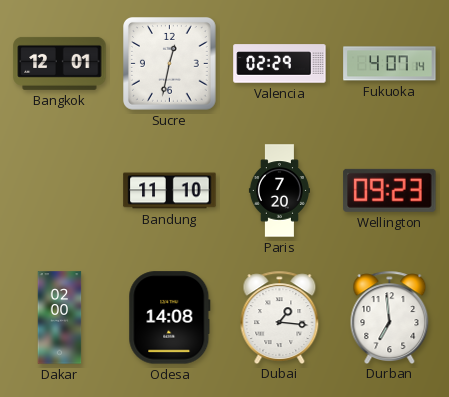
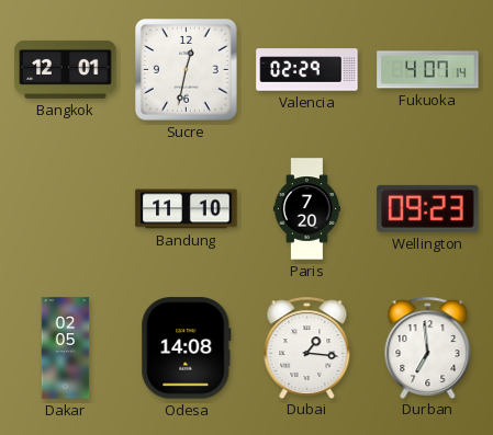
Dakar: 02:00 -> 02:05 (66, 348)
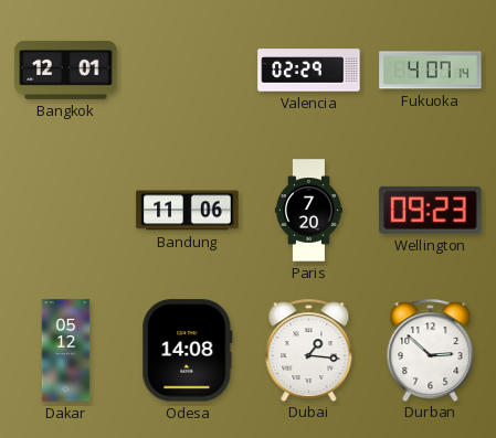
Sucre: 12:32 -> none (187, 70)
Bandung: 11:10 -> 11:06 (188, 211)
Dakar: 02:05 -> 05:12 (66, 351)
Durban: 6:59 -> 2:52 (431, 350)
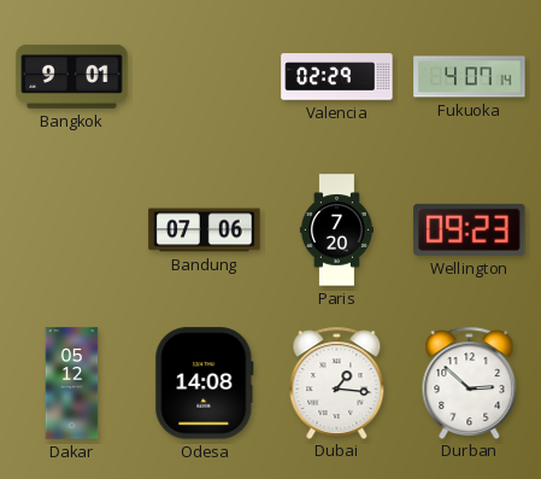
Bangkok: 12:01 -> 9:01 (72, 76)
Bandung: 11:06 -> 07:06 (205, 230)
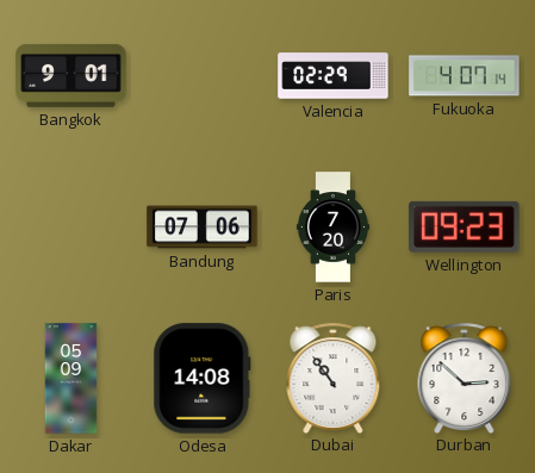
Dakar: 05:12 -> 05:09 (71, 379)
Dubai: 1:16 -> 10:54 (334, 378)
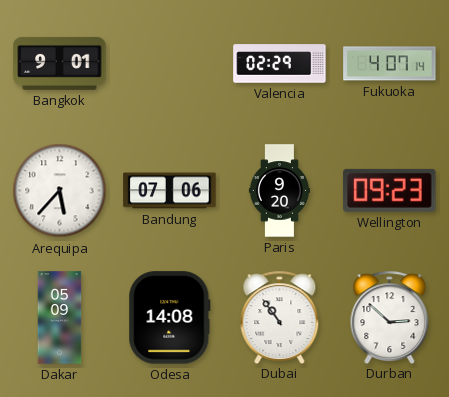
Arequipa: none -> 5:37 (60, 191)
Paris: 7:20 -> 9:20 (279, 191)
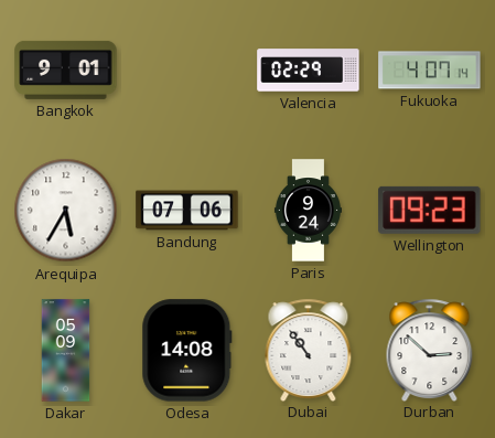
Arequipa: 5:37 -> 5:35 (66, 211)
Paris: 9:20 -> 9:24 (308, 211)
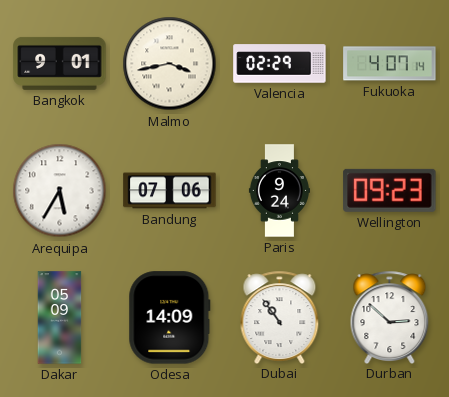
Malmo: none -> 3:43 (170, 64)
Odesa: 14:08 -> 14:09 (170, 318)
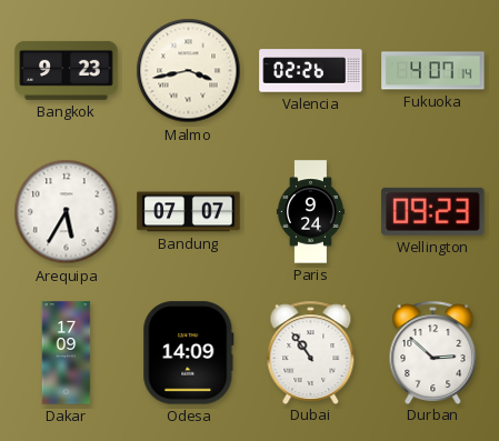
Bangkok: 9:01 -> 9:23 (67, 70)
Valencia: 02:29 -> 02:26 (311, 71)
Bandung: 07:06 -> 07:07 (189, 212)
Dakar: 05:09 -> 17:09 (67, 353)
